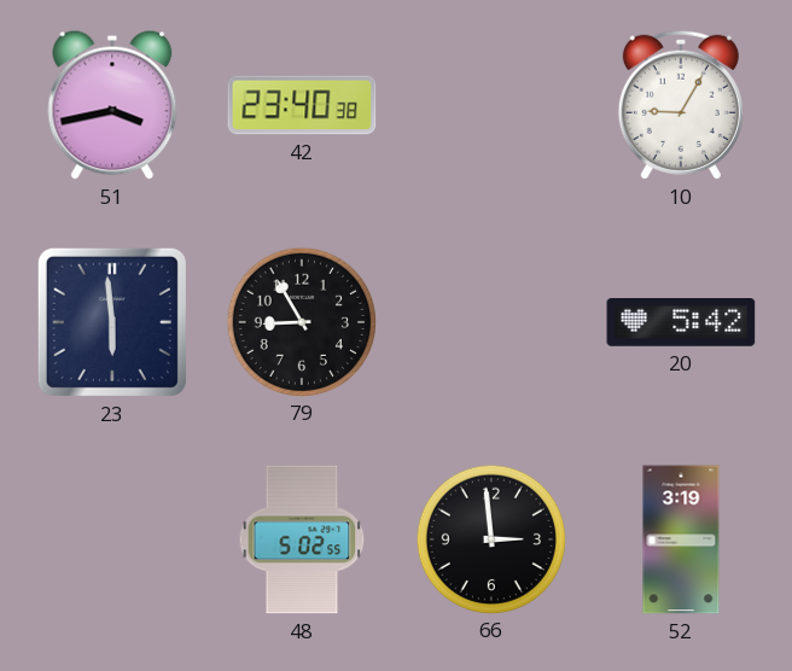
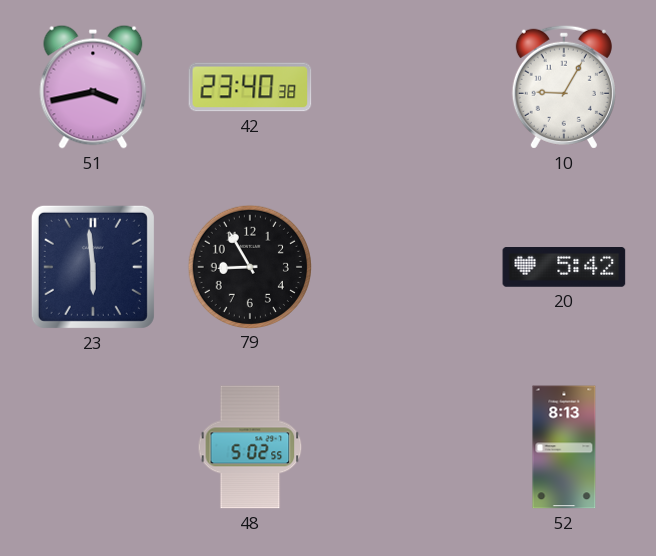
66: 2:59 -> none (490, 538)
52: 3:19 -> 8:13 (564, 447)
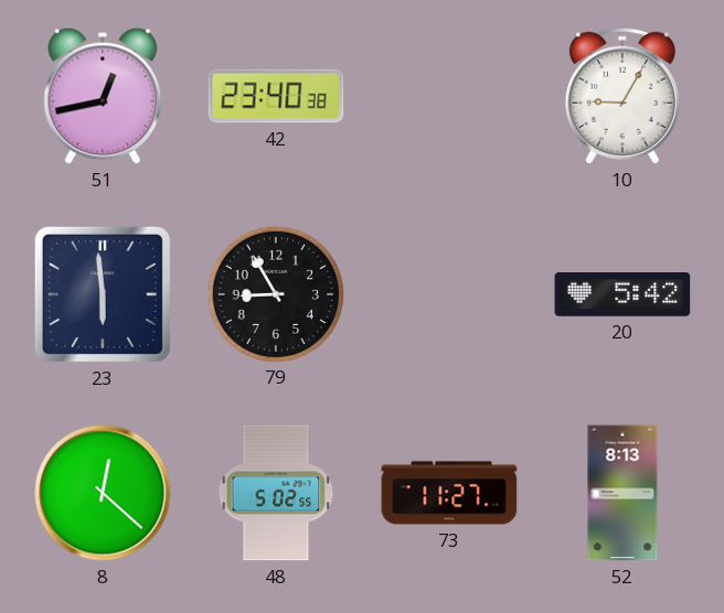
51: 3:43 -> 12:43 (103, 96)
8: none -> 12:22 (103, 493)
73: none -> 11:27 (449, 493)
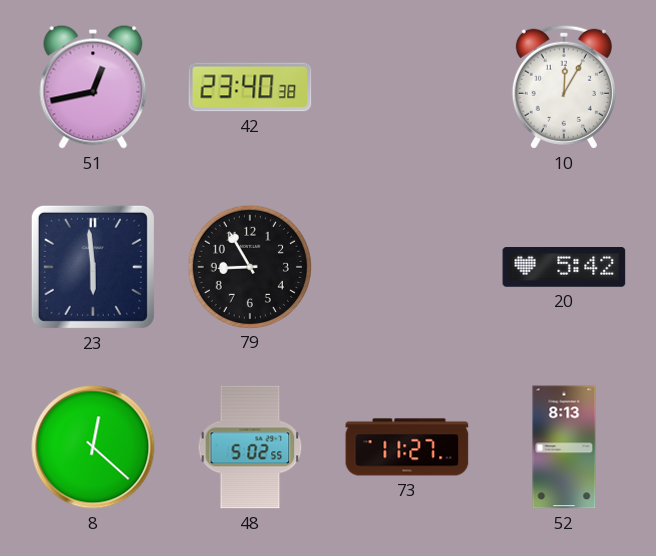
10: 9:05 -> 12:05 (564, 87)
